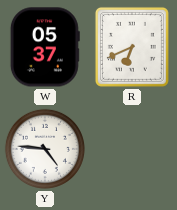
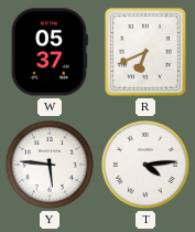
Y: 4:46 -> 5:46 (50, 165)
T: none -> 4:14 (145, 165)
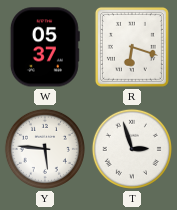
R: 6:41 -> 6:18 (132, 47)
T: 4:14 -> 2:57 (132, 149)
